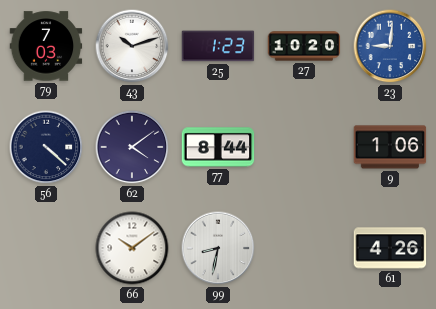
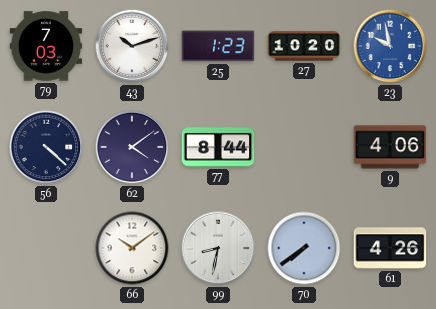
23: 9:01 -> 9:58 (390, 46)
9: 1:06 -> 4:06 (390, 147)
70: none -> 7:39 (304, 248)
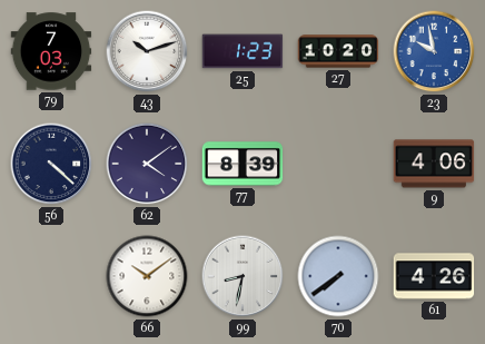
77: 8:44 -> 8:39 (242, 164)
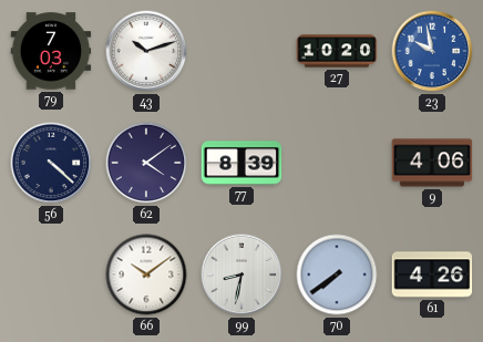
25: 1:23 -> none (242, 51)
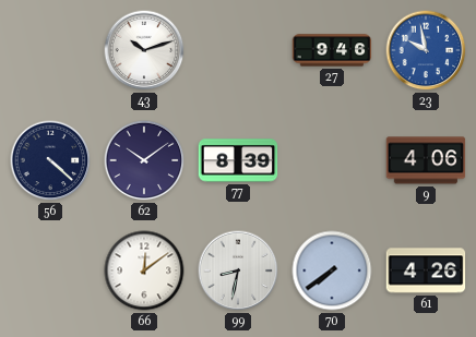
79: 7:03 -> none (51, 51)
27: 10:20 -> 9:46 (332, 50)
62: 4:09 -> 10:09 (144, 160)
66: 10:09 -> 12:09 (144, 270)
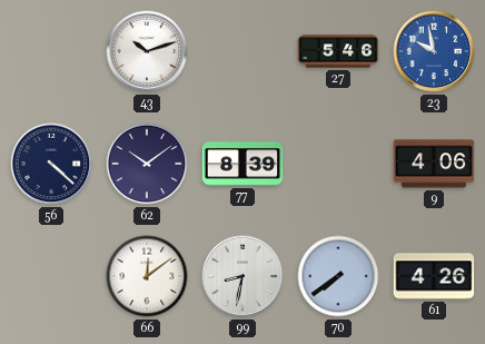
27: 9:46 -> 5:46 (338, 51)
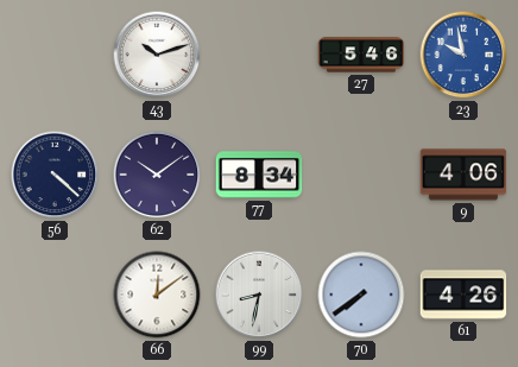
77: 8:39 -> 8:34 (259, 175)
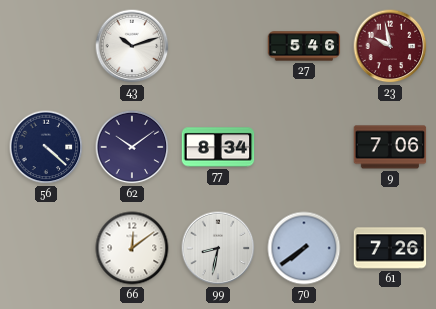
23 dial: blue -> burgundy (390, 46)
9: 4:06 -> 7:06 (390, 147)
61: 4:26 -> 7:26 (390, 248)
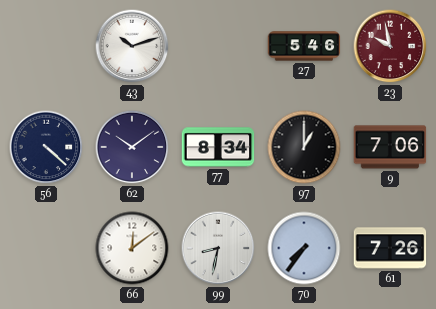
97: none -> 1:00 (304, 147)
70: 7:39 -> 7:36 (304, 248)
